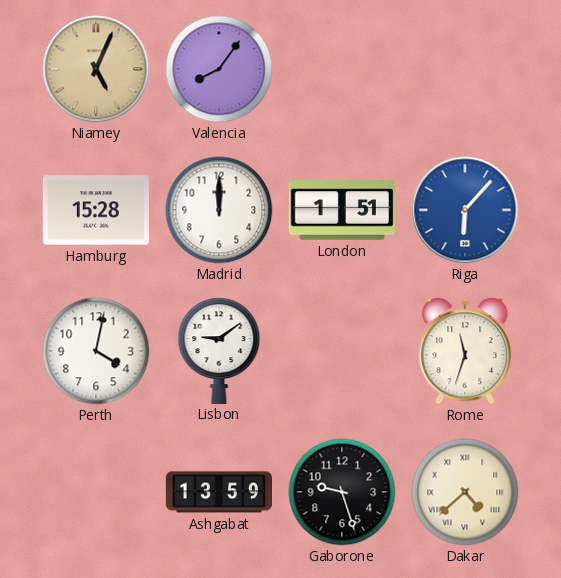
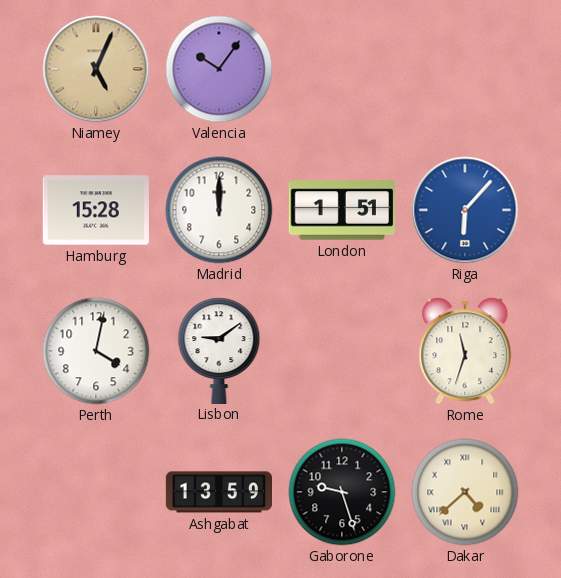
Valencia: 8:06 -> 10:06 (219, 69)
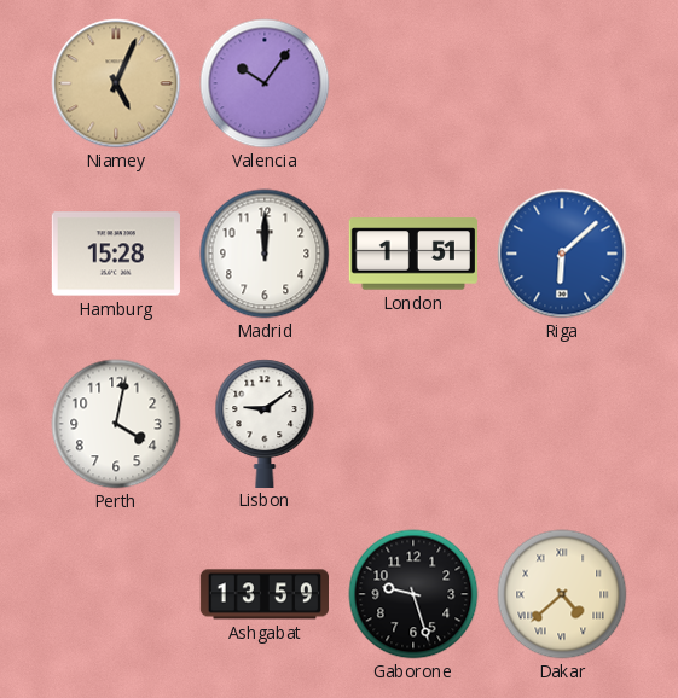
Riga: 6:07 -> 6:08 (562, 254)
Rome: 11:33 -> none (465, 351)
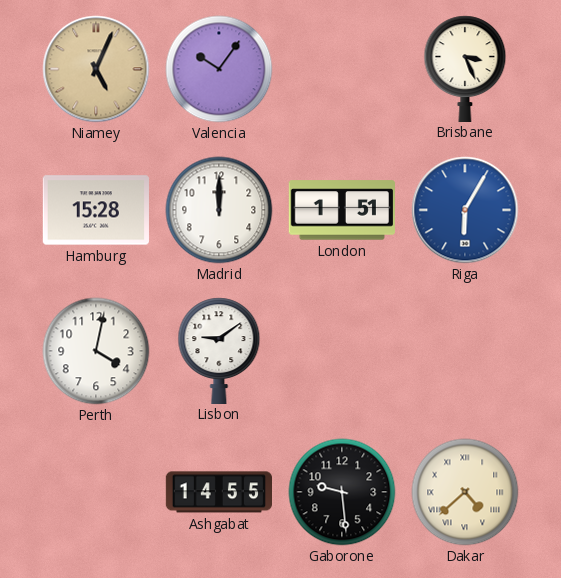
Brisbane: none -> 3:26 (465, 68)
Riga: 6:08 -> 6:05 (465, 210)
Ashgabat: 13:59 -> 14:55 (218, 492)
Gaborone: 9:27 -> 9:29 (342, 492)
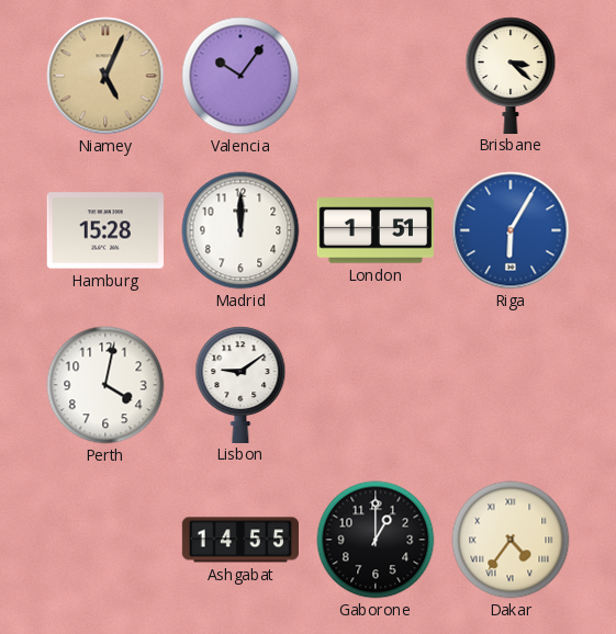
Brisbane: 3:26 -> 3:22 (511, 75)
Gaborone: 9:29 -> 1:00 (376, 540)
Dakar: 4:38 -> 4:36 (511, 540)
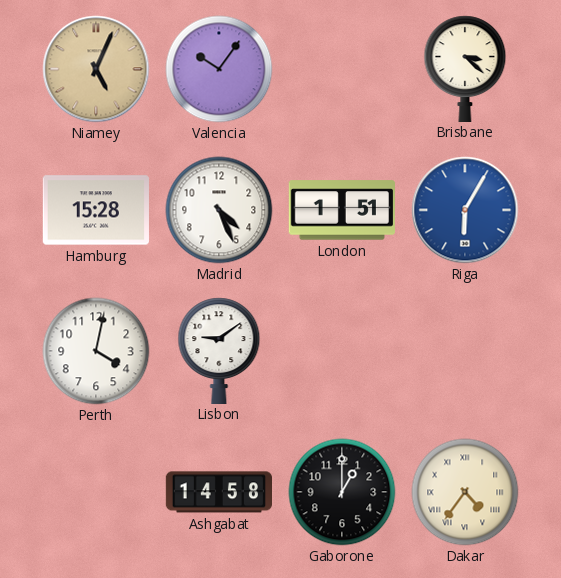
Madrid: 12:00 -> 4:26 (219, 210)
Ashgabat: 14:55 -> 14:58 (218, 492)
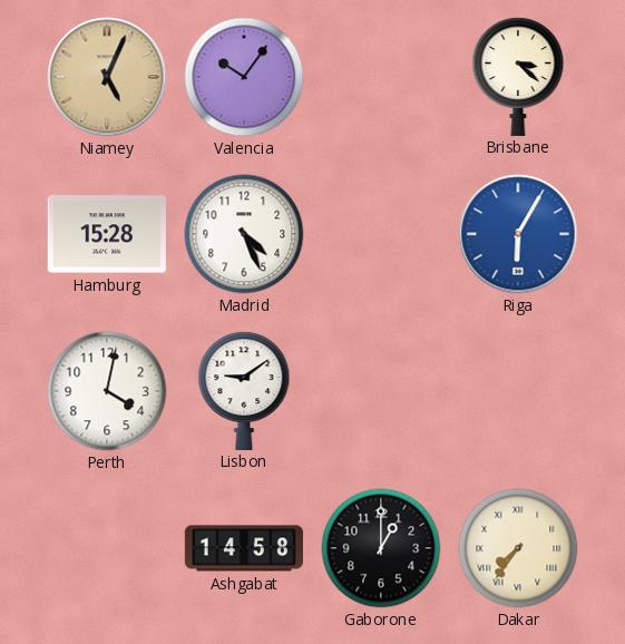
London: 1:51 -> none (341, 210)
Dakar: 4:36 -> 7:36 (518, 548)
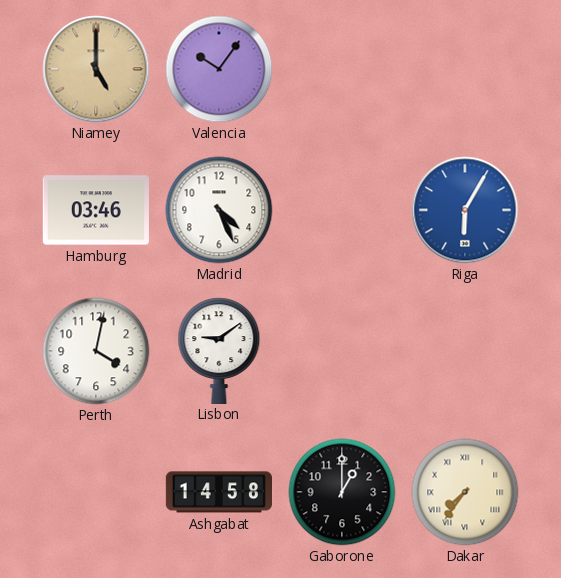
Niamey: 5:04 -> 5:00 (96, 69)
Brisbane: 3:22 -> none (518, 76)
Hamburg: 15:28 -> 03:46 (95, 210)
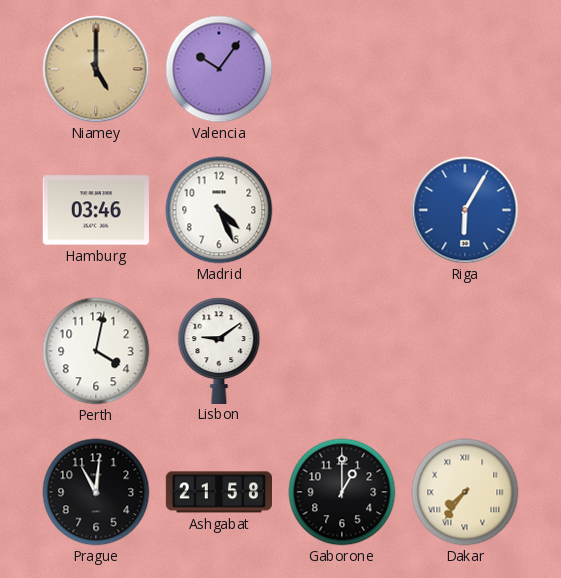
Prague: none -> 11:01 (96, 492)
Ashgabat: 14:58 -> 21:58 (218, 492)
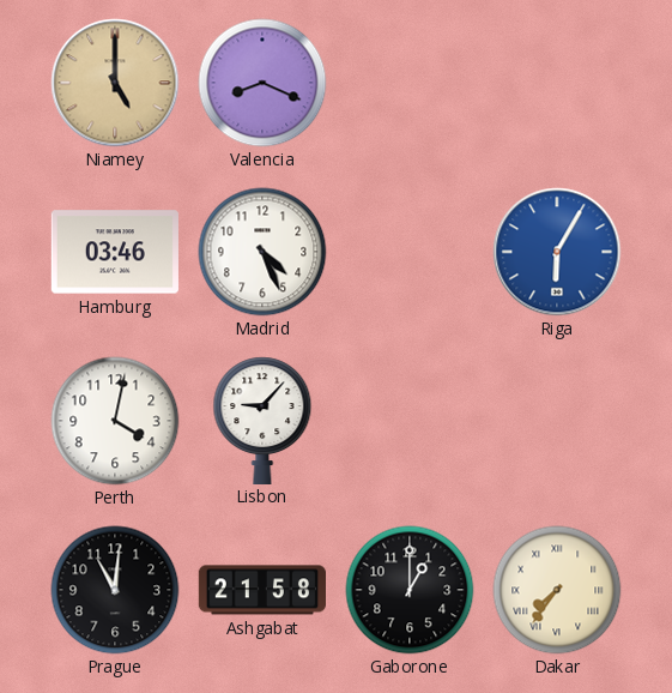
Valencia: 10:06 -> 8:19 (262, 83)
Lisbon: 9:09 -> 9:07 (262, 420)
